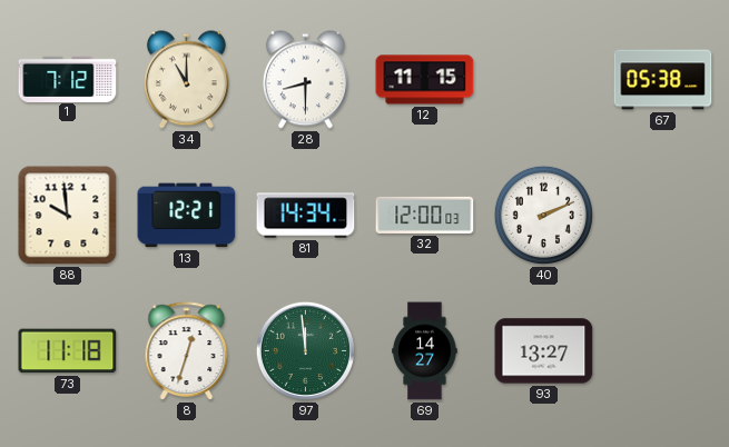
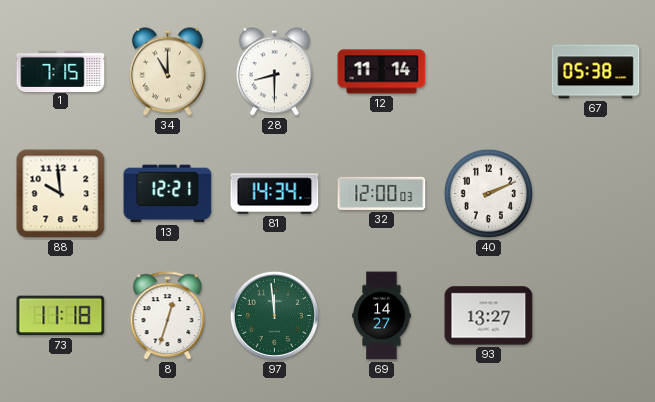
1: 7:12 -> 7:15 (61, 71)
12: 11:15 -> 11:14 (382, 72)
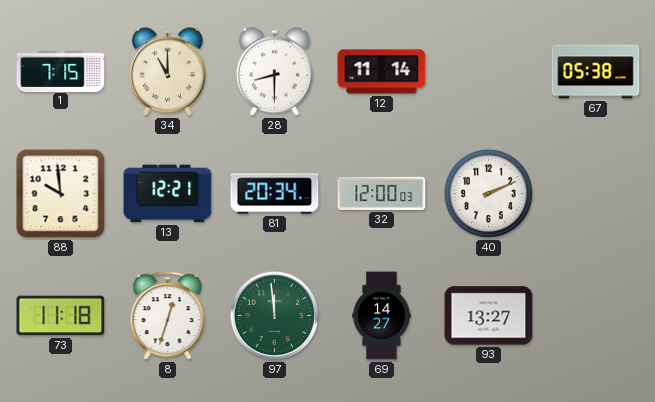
81: 14:34 -> 20:34 (275, 194)
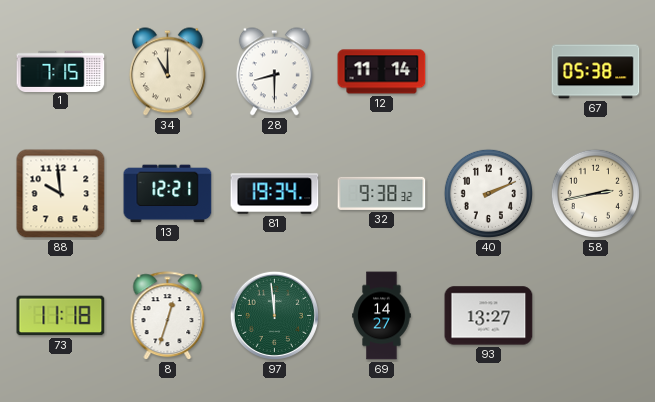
81: 20:34 -> 19:34 (275, 194)
32: 12:00 -> 9:38 (382, 193)
58: none -> 2:43 (595, 193)
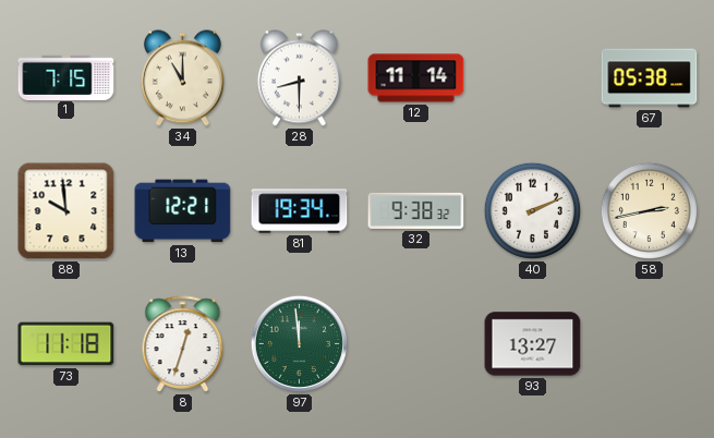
69: 14:27 -> none (382, 316)
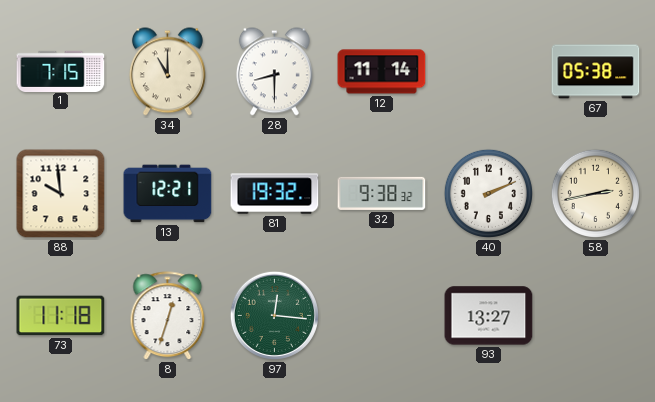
81: 19:34 -> 19:32 (275, 194)
97: 11:59 -> 12:16 (274, 315)
